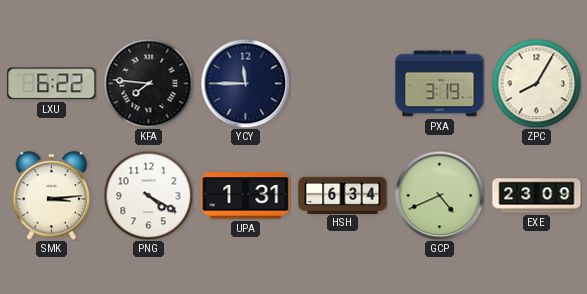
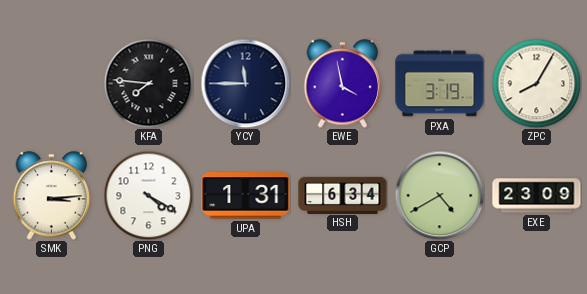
LXU: 6:22 -> none (52, 84)
EWE: none -> 3:58 (343, 84)
GCP: 4:41 -> 4:40 (439, 195)
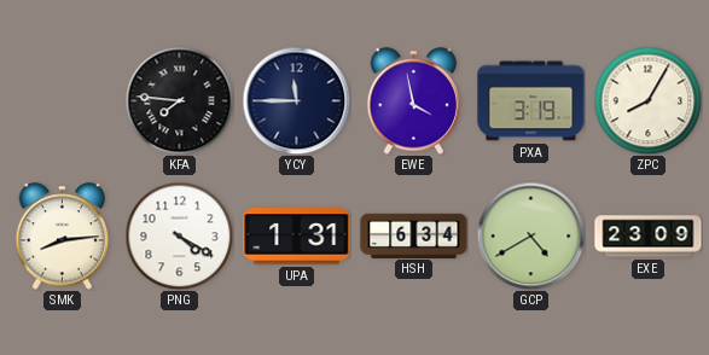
SMK: 3:14 -> 8:14 (63, 237)
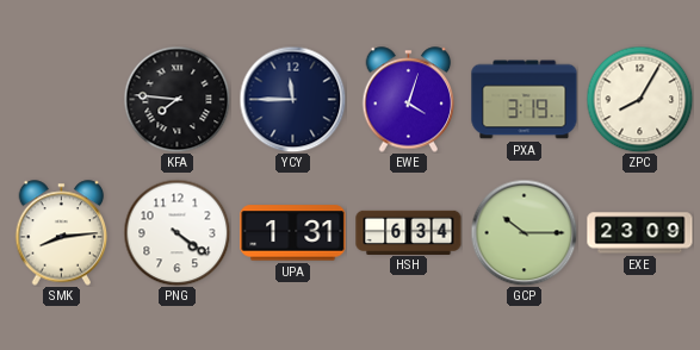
EWE: 3:58 -> 4:03 (409, 100)
PNG: 4:20 -> 4:21 (176, 232)
GCP: 4:40 -> 10:15 (524, 232)
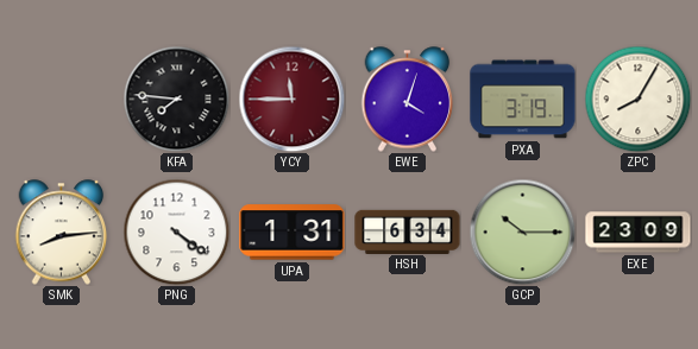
YCY dial: navy -> burgundy (291, 99)
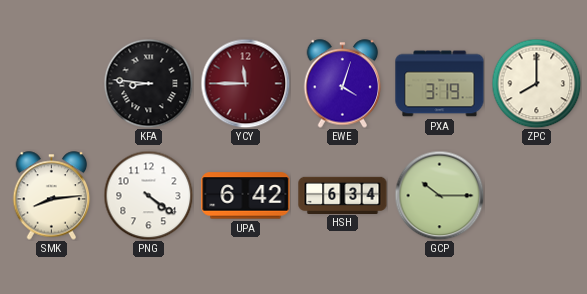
KFA: 7:46 -> 8:46 (148, 83)
ZPC: 8:05 -> 8:00 (536, 83)
UPA: 1:31 -> 6:42 (246, 196)
EXE: 23:09 -> none (639, 233)
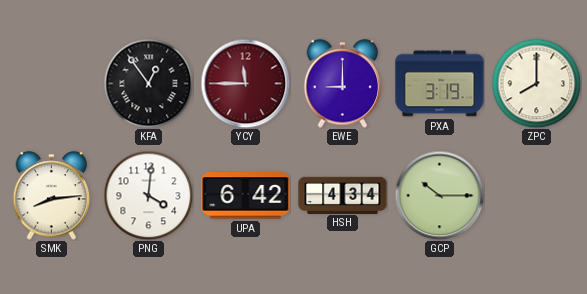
KFA: 8:46 -> 12:54 (148, 83)
EWE: 4:03 -> 9:00 (343, 84)
PNG: 4:21 -> 4:01 (148, 195)
HSH: 6:34 -> 4:34 (343, 195)
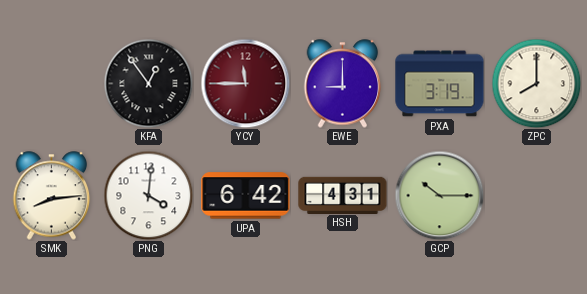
HSH: 4:34 -> 4:31 (343, 195)
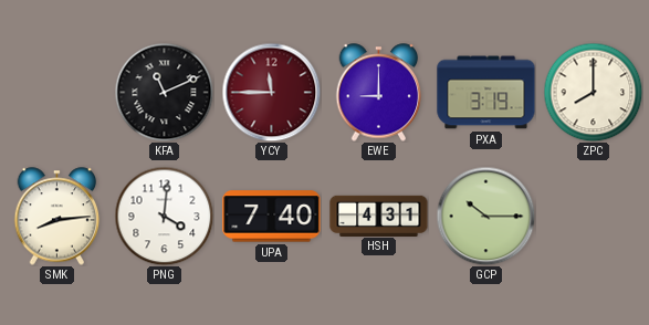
KFA: 12:54 -> 11:11 (164, 92)
UPA: 6:42 -> 7:40 (272, 217)
